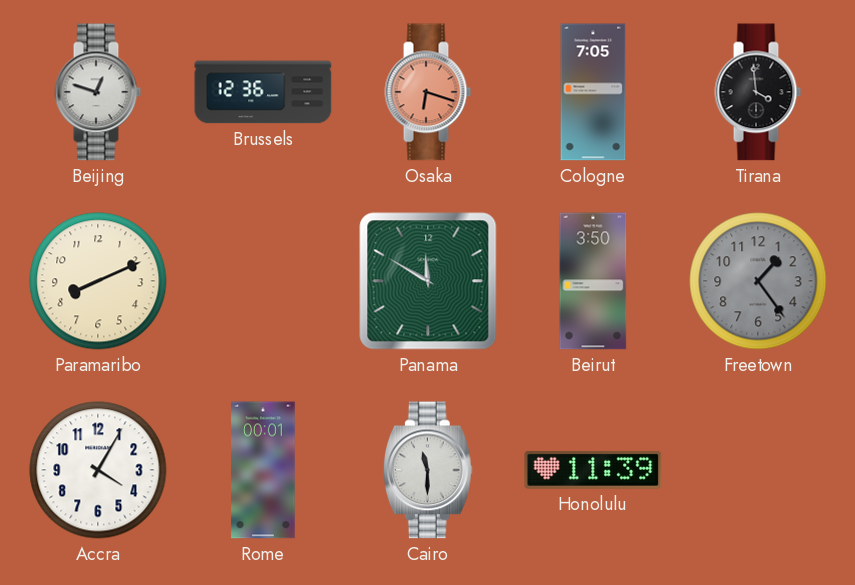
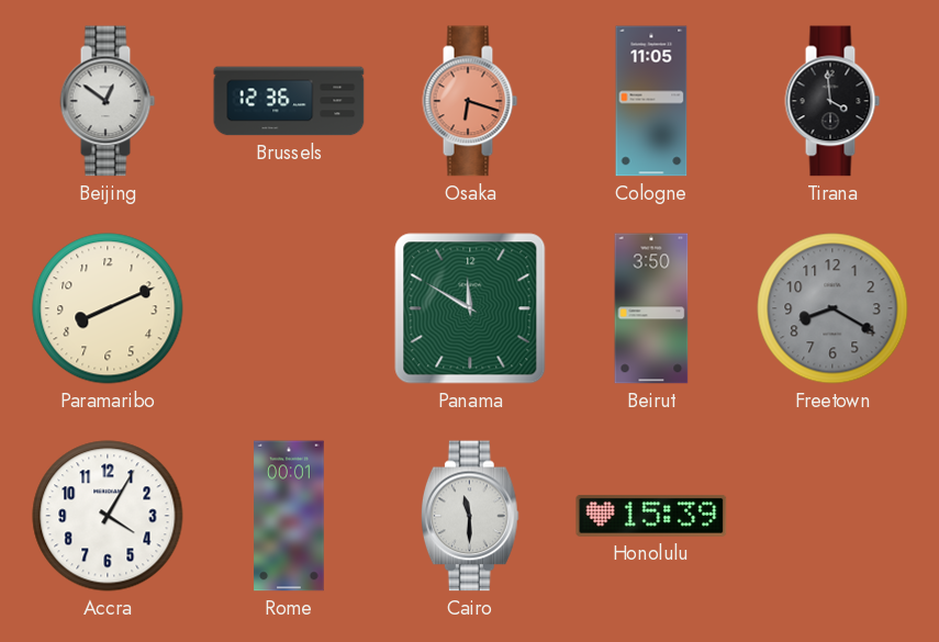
Beijing: 12:48 -> 12:51 (108, 101)
Cologne: 7:05 -> 11:05 (651, 101)
Freetown: 1:24 -> 8:20 (832, 308)
Honolulu: 11:39 -> 15:39 (651, 516)
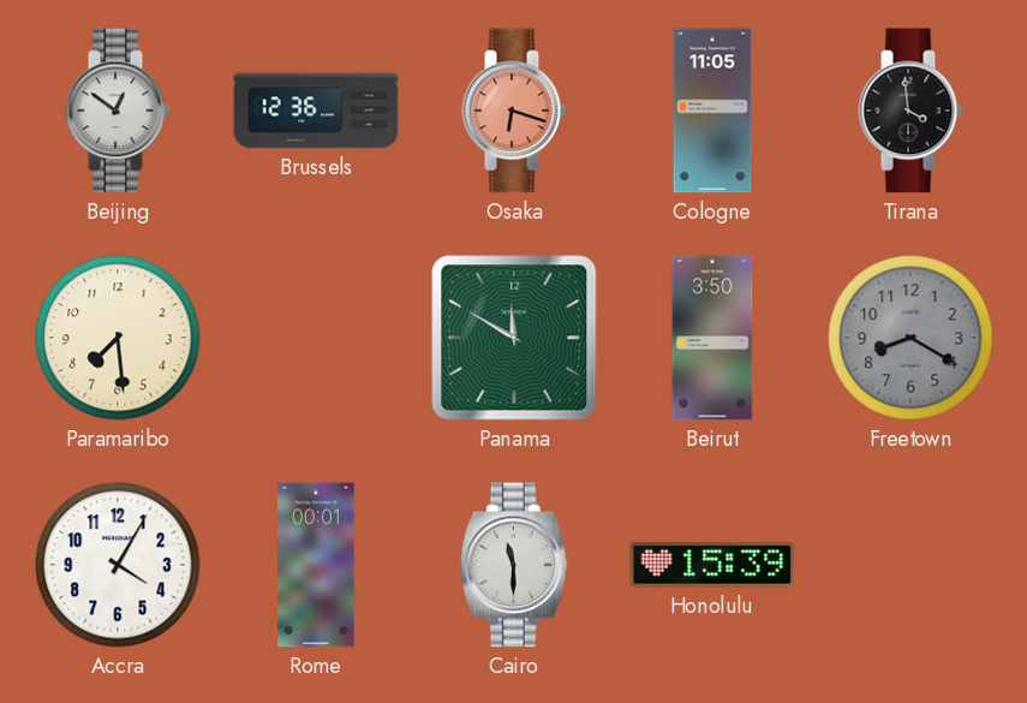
Paramaribo: 8:11 -> 7:29 (118, 338)
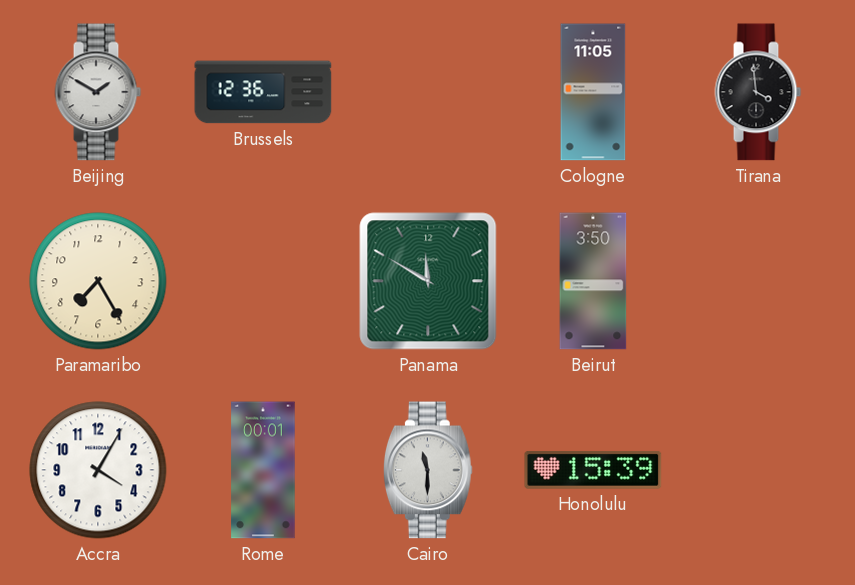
Beijing: 12:51 -> 1:50 (98, 92)
Osaka: 6:18 -> none (514, 111)
Paramaribo: 7:29 -> 7:25 (98, 281)
Freetown: 8:20 -> none (910, 338)
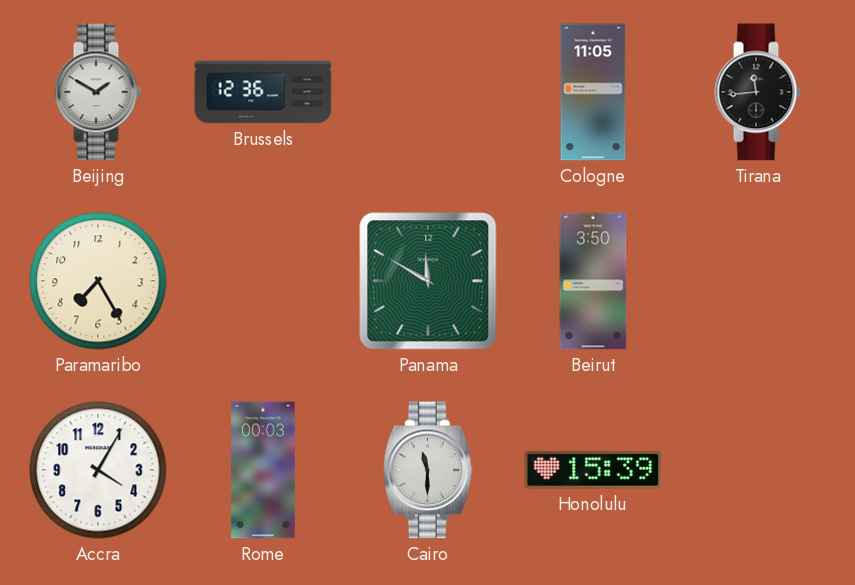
Tirana: 3:59 -> 11:44 (758, 92)
Rome: 00:01 -> 00:03 (263, 470)
